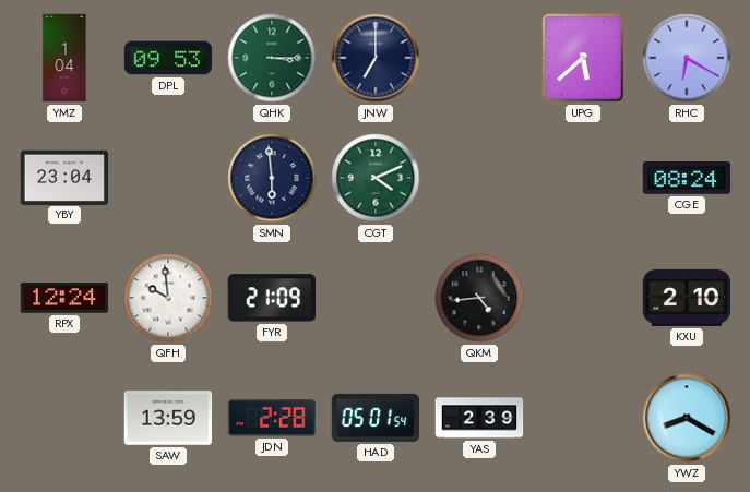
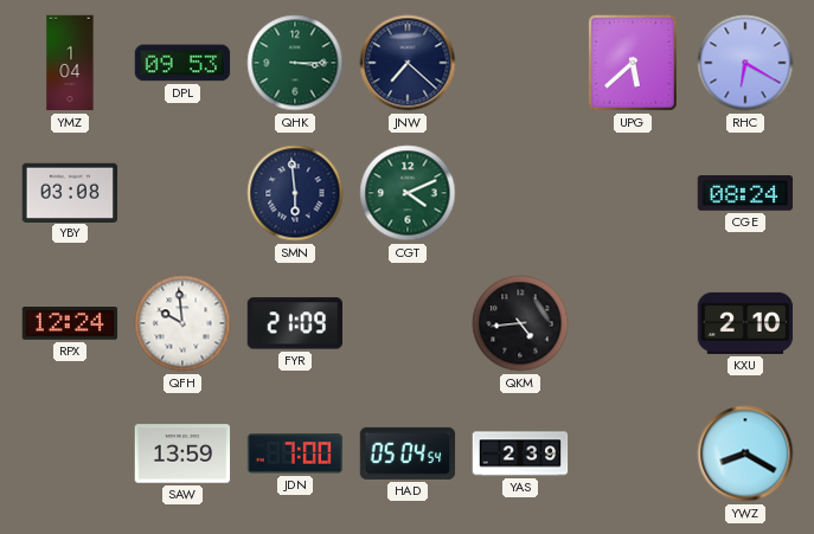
JNW: 7:00 -> 7:22 (408, 63)
YBY: 23:04 -> 03:08 (70, 192)
JDN: 2:28 -> 7:00 (295, 453)
HAD: 05:01 -> 05:04 (408, 453)
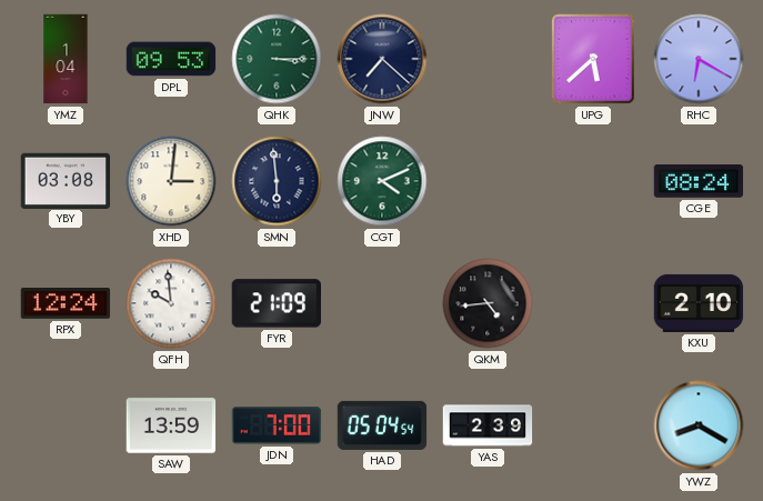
XHD: none -> 3:01 (171, 181)
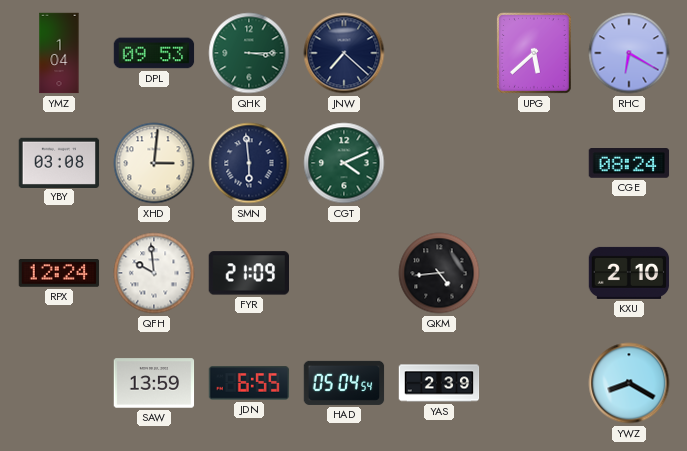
JDN: 7:00 -> 6:55 (249, 383)
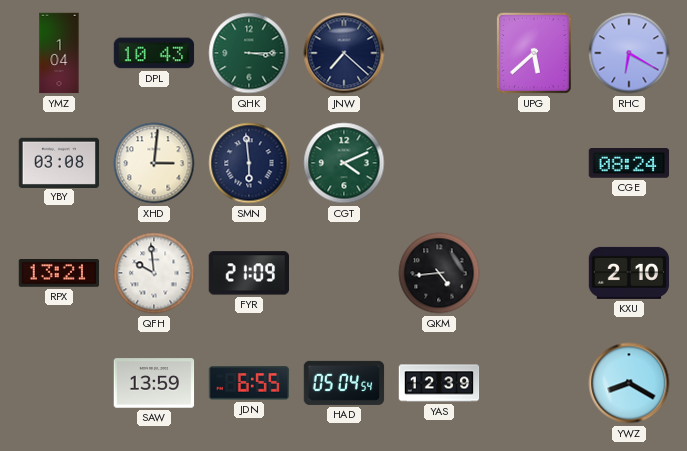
DPL: 09:53 -> 10:43 (154, 53)
RPX: 12:24 -> 13:21 (59, 274)
YAS: 2:39 -> 12:39 (439, 383)
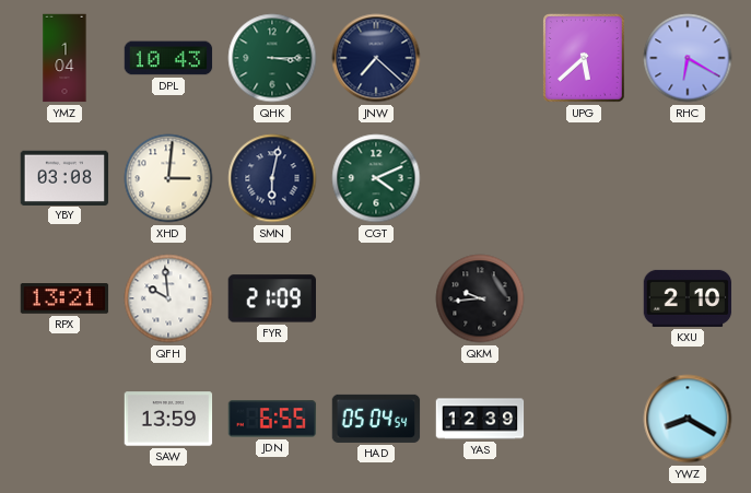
SMN: 5:59 -> 6:02 (272, 178)
CGE: 08:24 -> none (629, 164)
QKM: 4:44 -> 9:44 (480, 298)
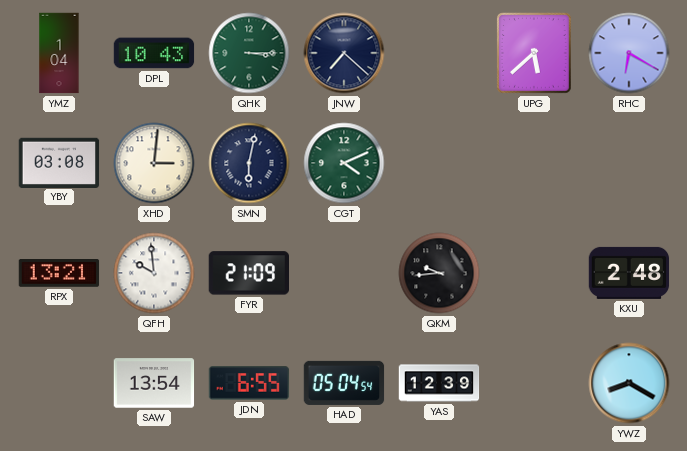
KXU: 2:10 -> 2:48 (629, 273)
SAW: 13:59 -> 13:54 (154, 383)
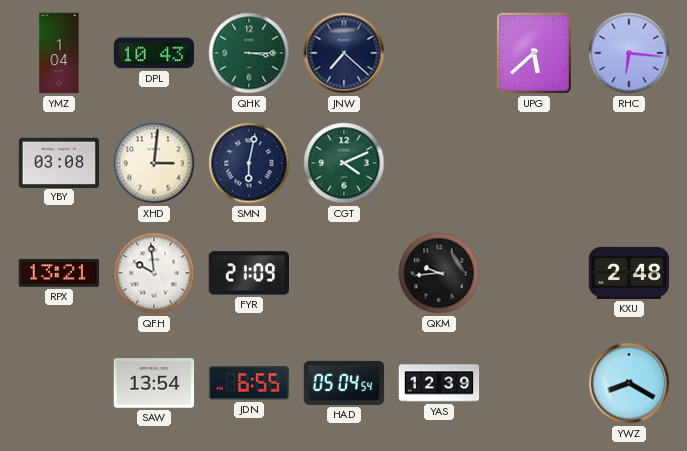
RHC: 6:20 -> 6:16 (629, 53)
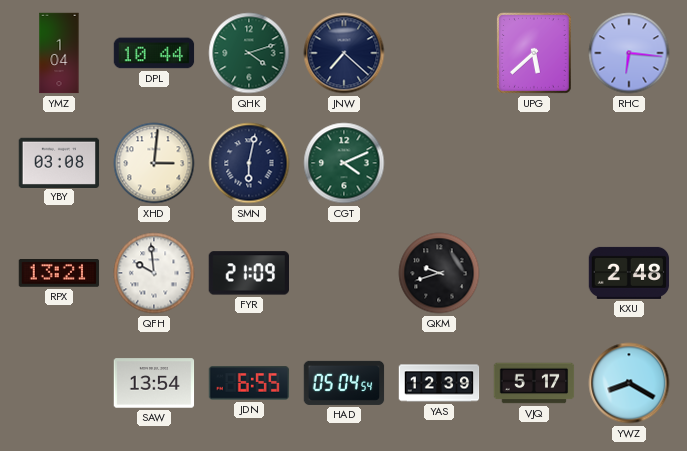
DPL: 10:43 -> 10:44 (154, 53)
QHK: 3:15 -> 4:12 (249, 53)
QKM: 9:44 -> 9:42 (439, 273)
VJQ: none -> 5:17 (534, 383)
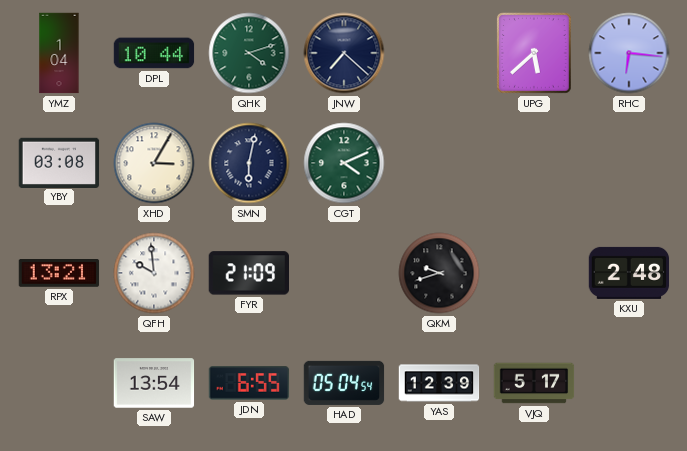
XHD: 3:01 -> 3:05 (154, 163)
YWZ: 8:20 -> none (629, 383)
